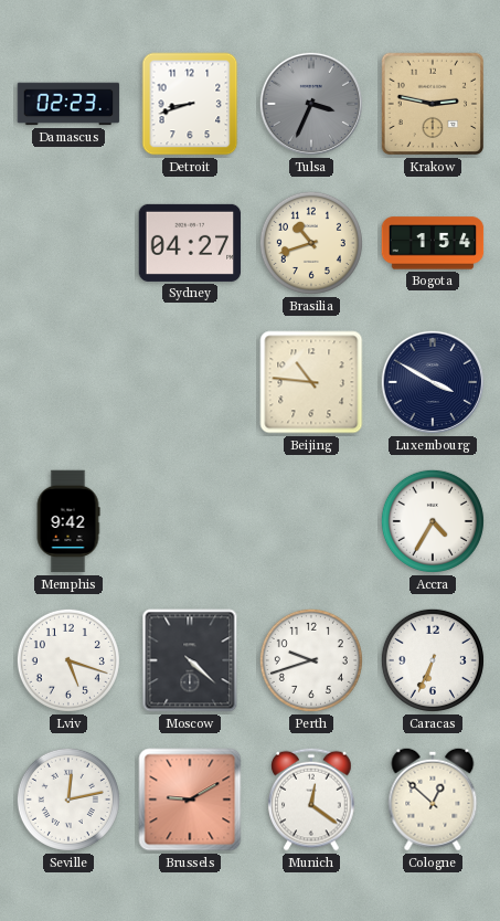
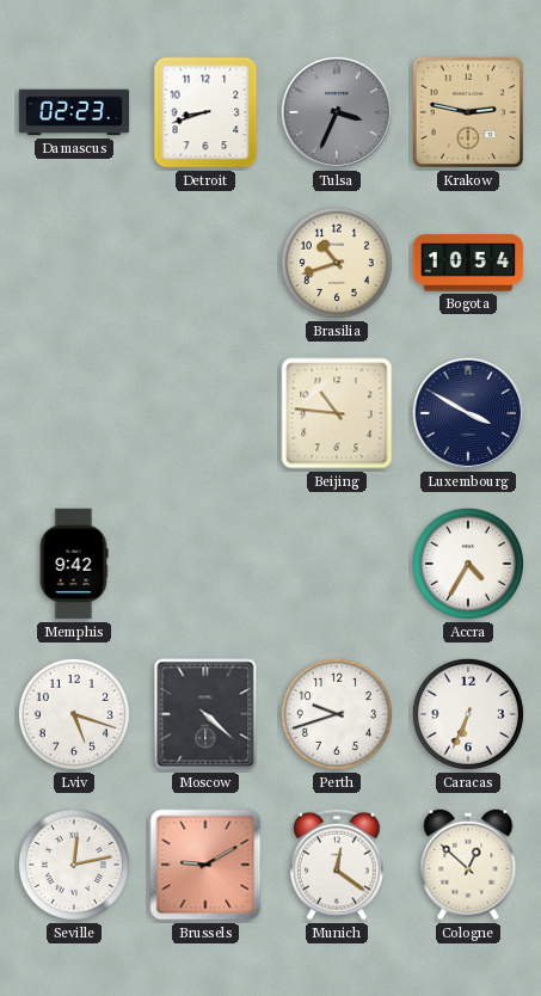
Sydney: 04:27 -> none (190, 243)
Bogota: 1:54 -> 10:54 (468, 263)
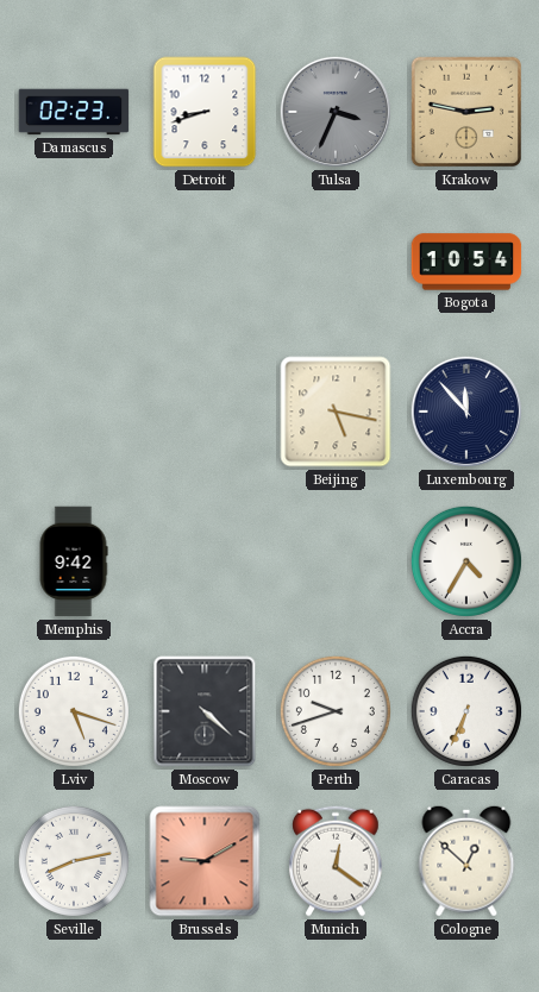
Brasilia: 10:42 -> none (337, 263)
Beijing: 10:46 -> 5:17 (336, 412)
Luxembourg: 3:50 -> 11:53 (466, 412)
Seville: 12:13 -> 8:13 (74, 861)
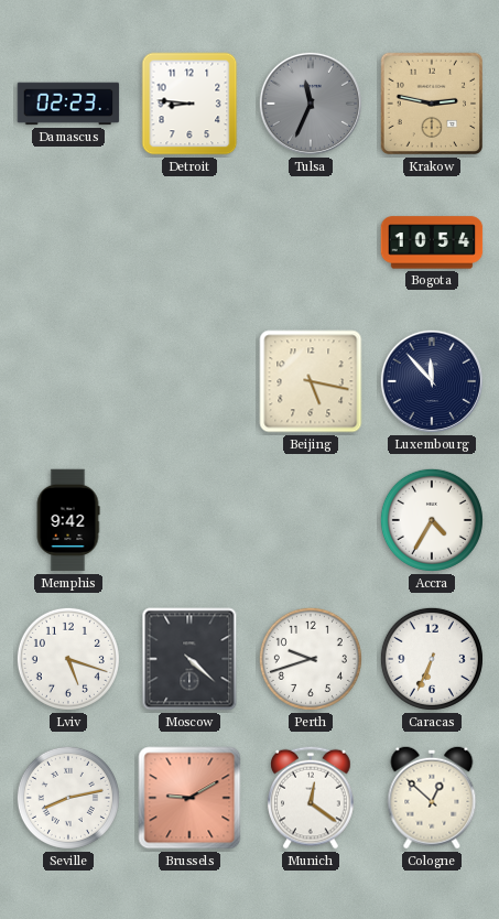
Detroit: 8:42 -> 8:46 (189, 104)
Tulsa: 3:34 -> 11:34 (311, 104)
